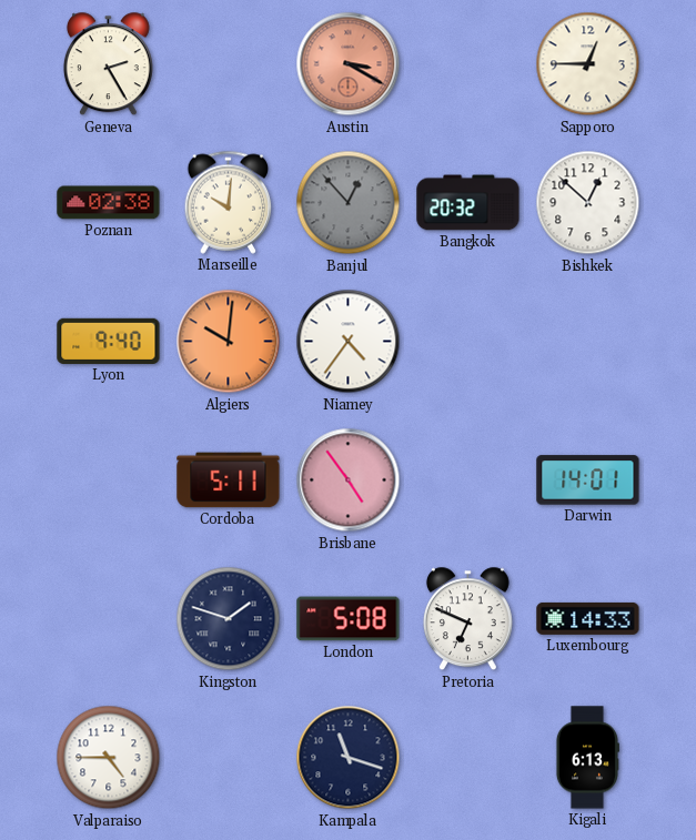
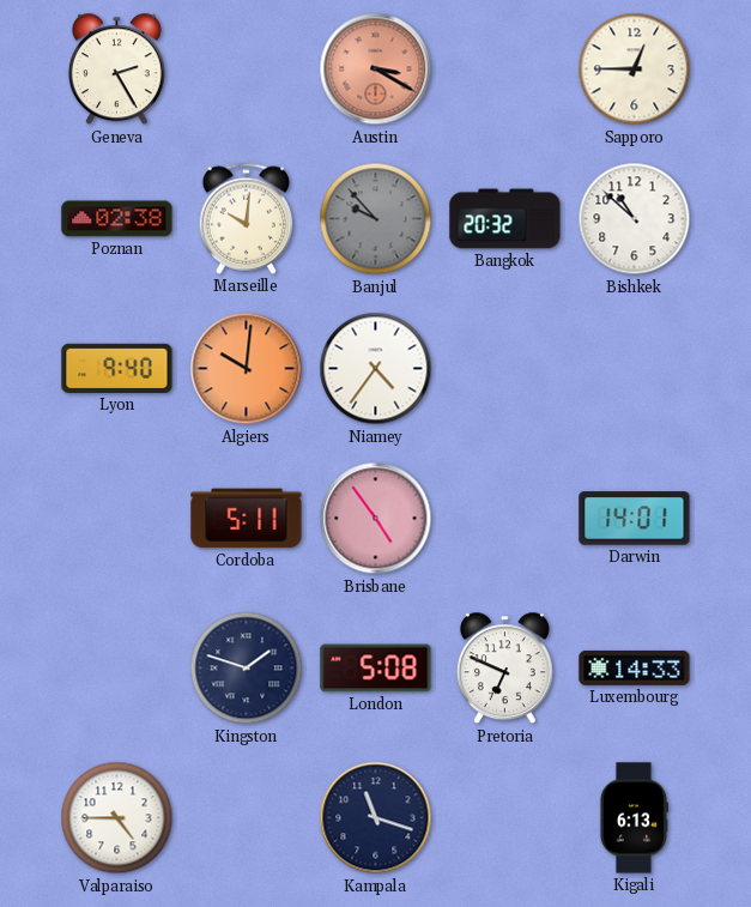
Banjul: 12:53 -> 9:53 (376, 219)
Bishkek: 12:52 -> 10:52 (635, 219)
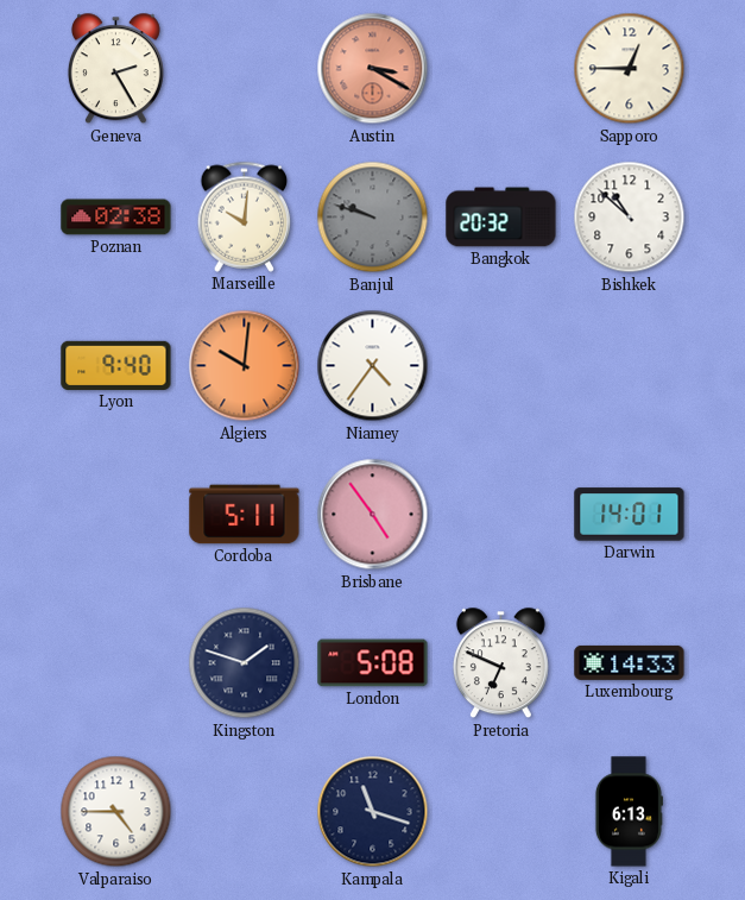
Banjul: 9:53 -> 9:48 (373, 218)
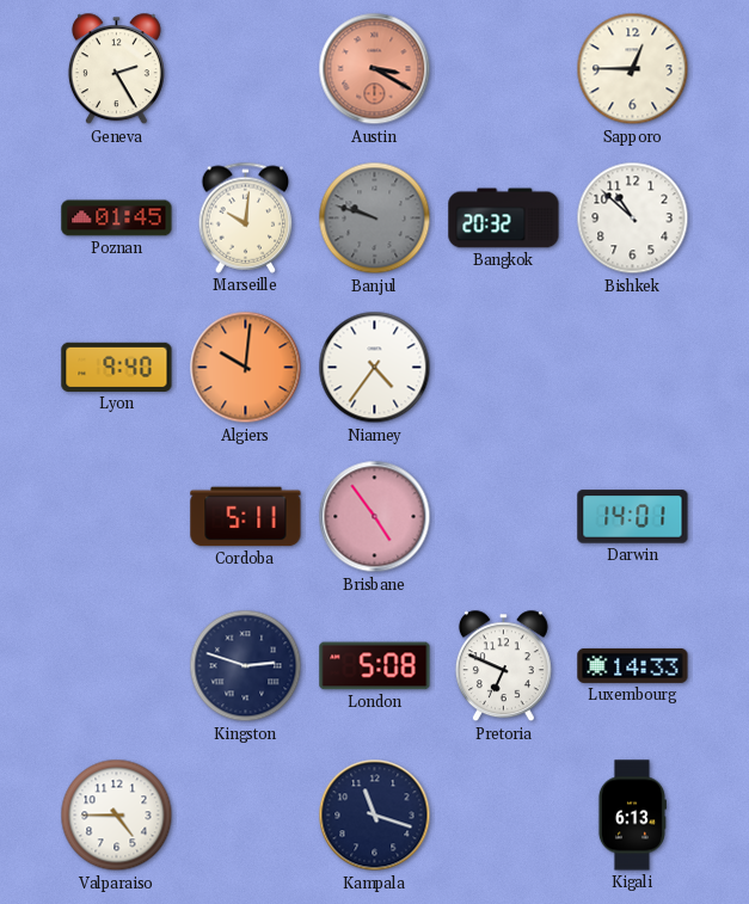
Poznan: 02:38 -> 01:45 (117, 219)
Kingston: 1:48 -> 2:48 (246, 666)
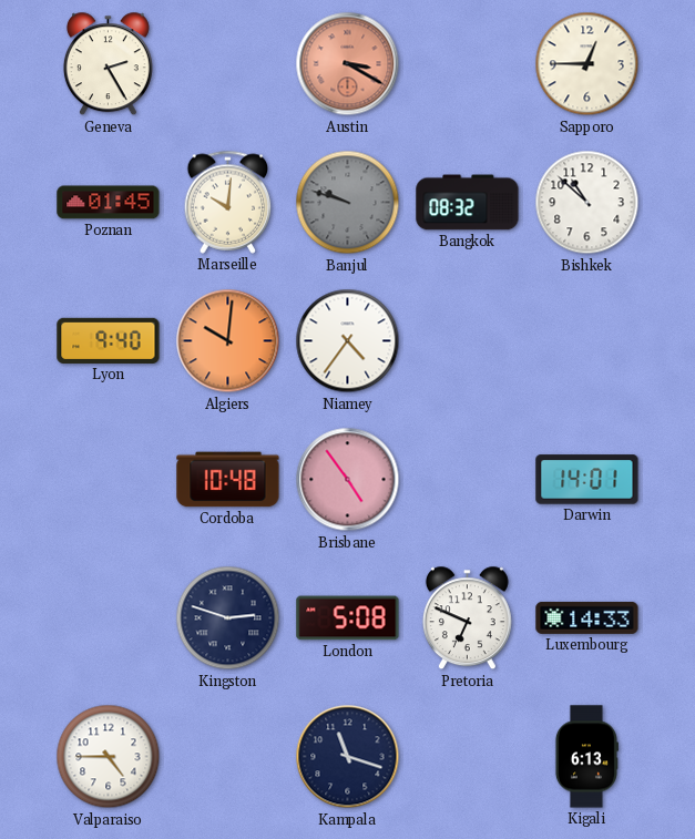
Bangkok: 20:32 -> 08:32 (468, 203)
Cordoba: 5:11 -> 10:48 (228, 480)
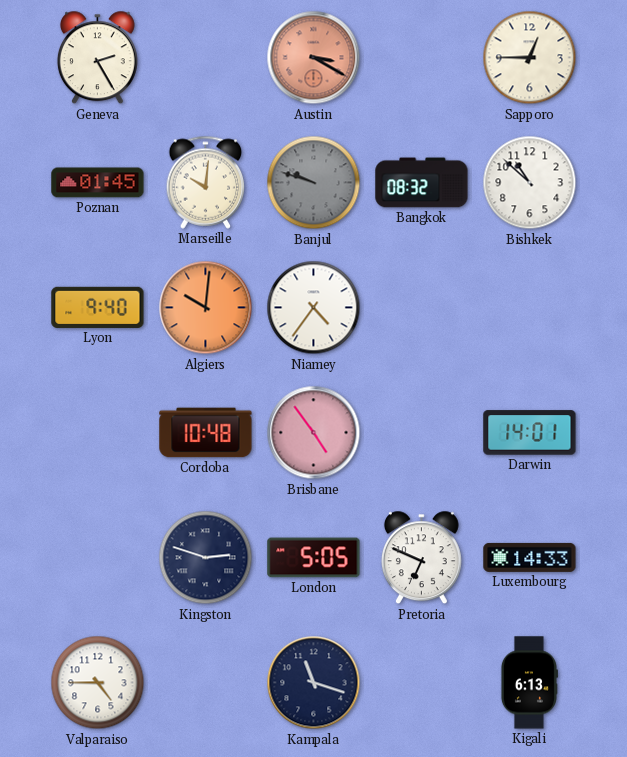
London: 5:08 -> 5:05 (314, 558)
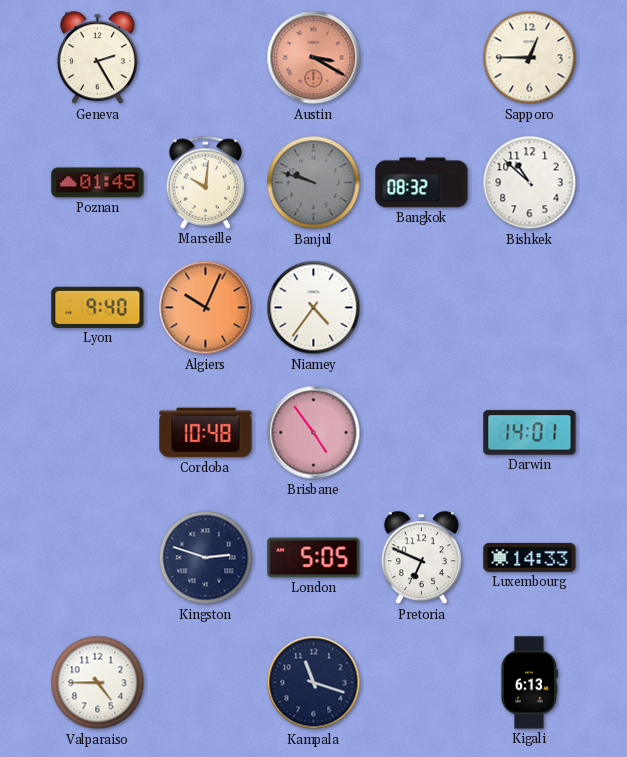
Algiers: 10:01 -> 10:04 (206, 308)
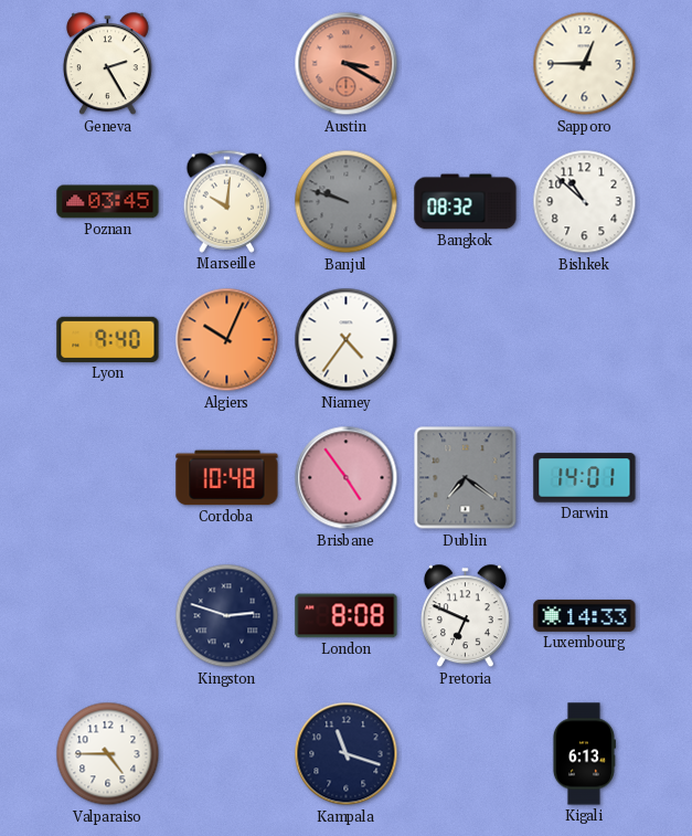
Poznan: 01:45 -> 03:45 (108, 202)
Dublin: none -> 7:21 (466, 478)
London: 5:05 -> 8:08 (347, 616)
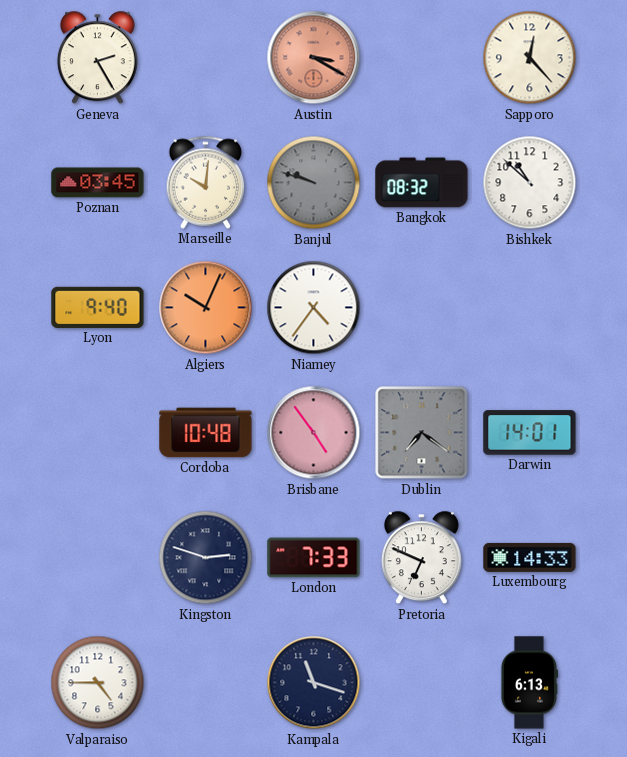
Sapporo: 12:45 -> 12:23 (530, 58)
London: 8:08 -> 7:33 (314, 558)
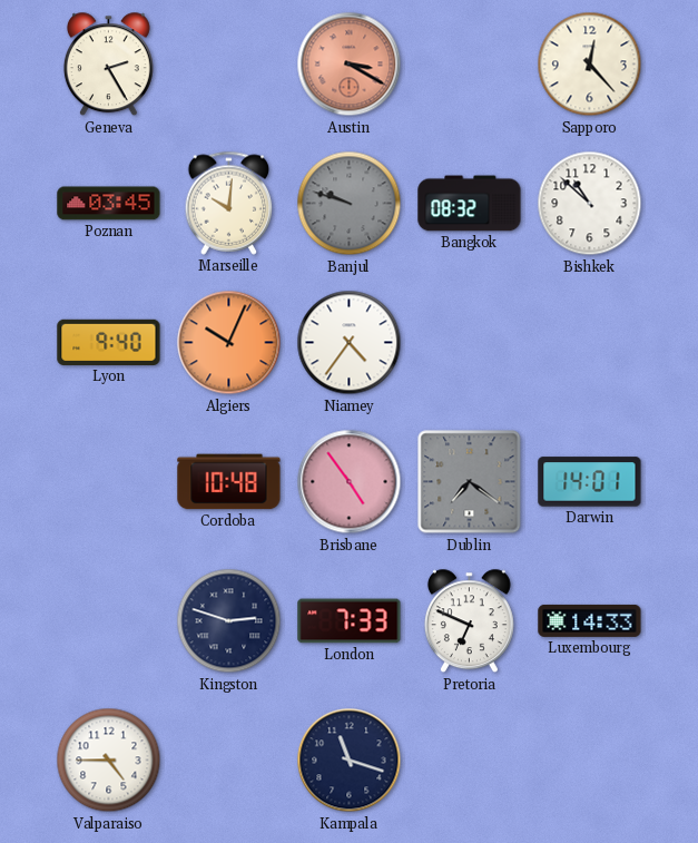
Kigali: 6:13 -> none (529, 683)
